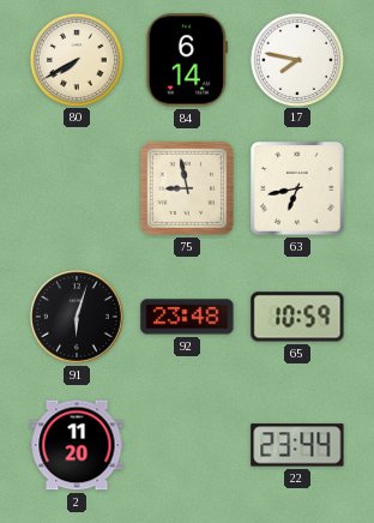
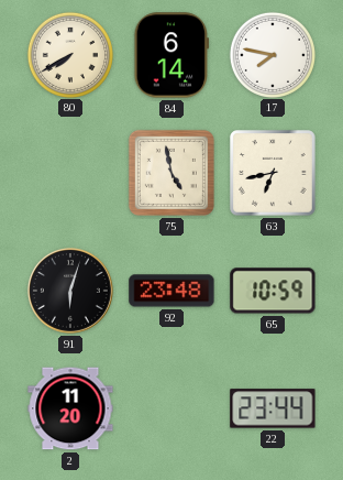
75: 8:58 -> 4:58 (171, 173)
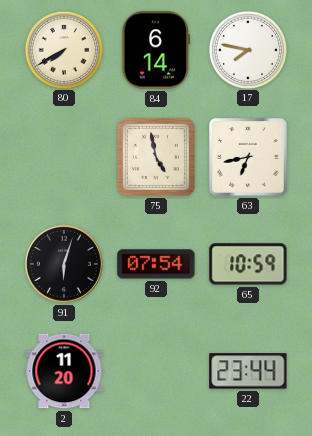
92: 23:48 -> 07:54 (156, 264)
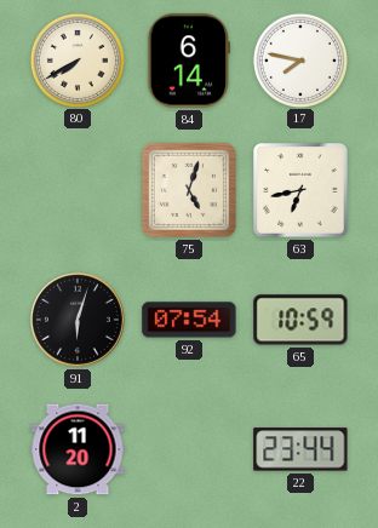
75: 4:58 -> 5:03 (189, 190)
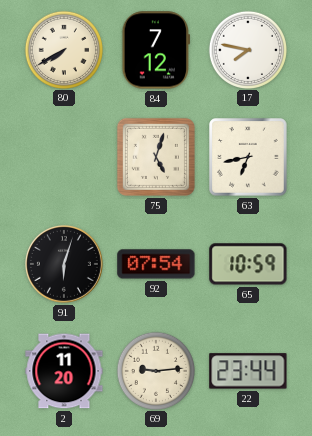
84: 6:14 -> 7:12 (156, 50)
69: none -> 9:14 (155, 370)
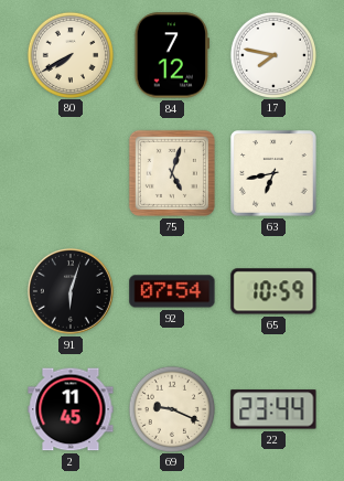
2: 11:20 -> 11:45 (71, 409)
69: 9:14 -> 9:19 (171, 408)
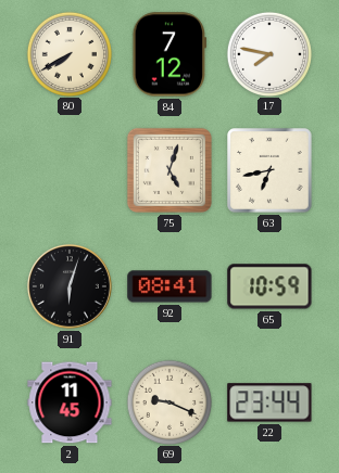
92: 07:54 -> 08:41 (169, 286)
